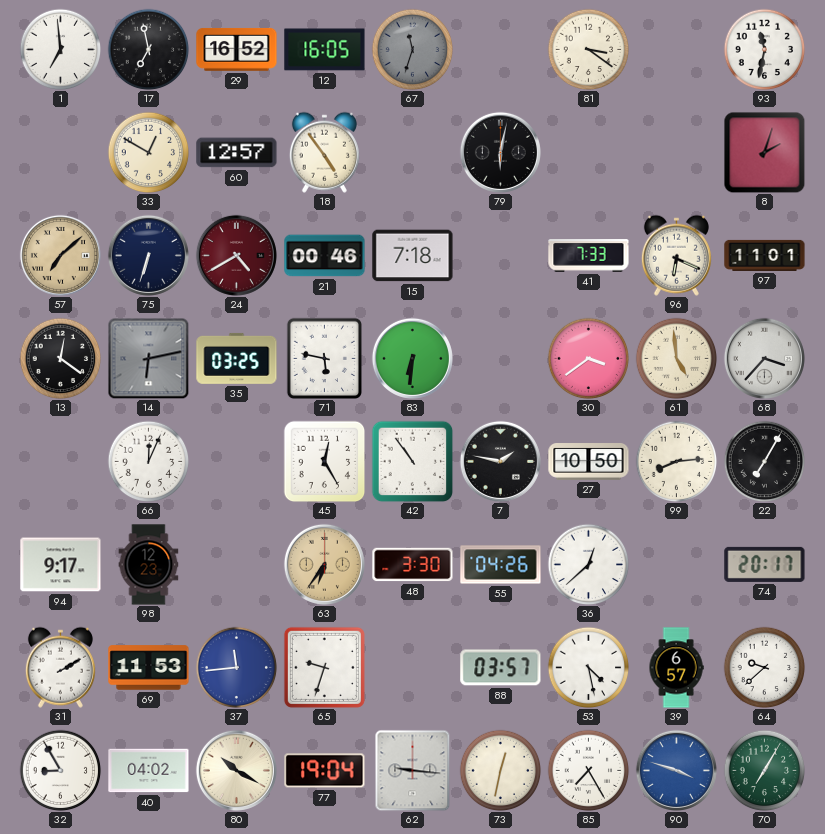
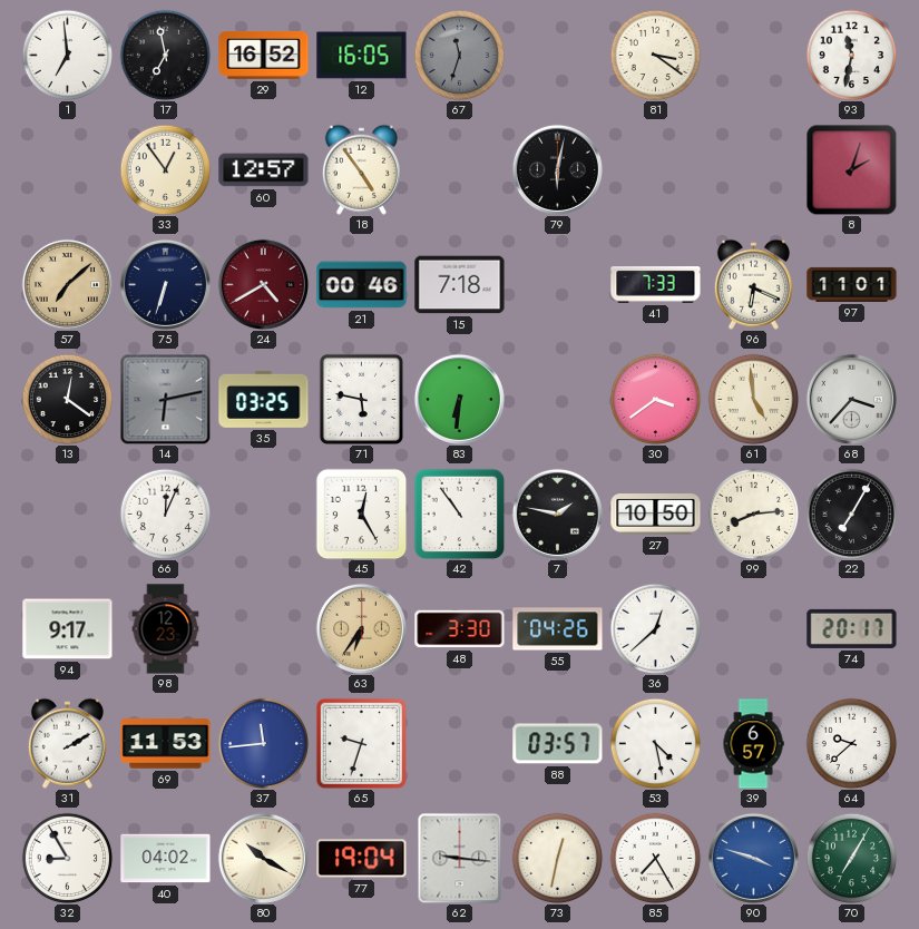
33: 12:50 -> 12:54 (165, 169)
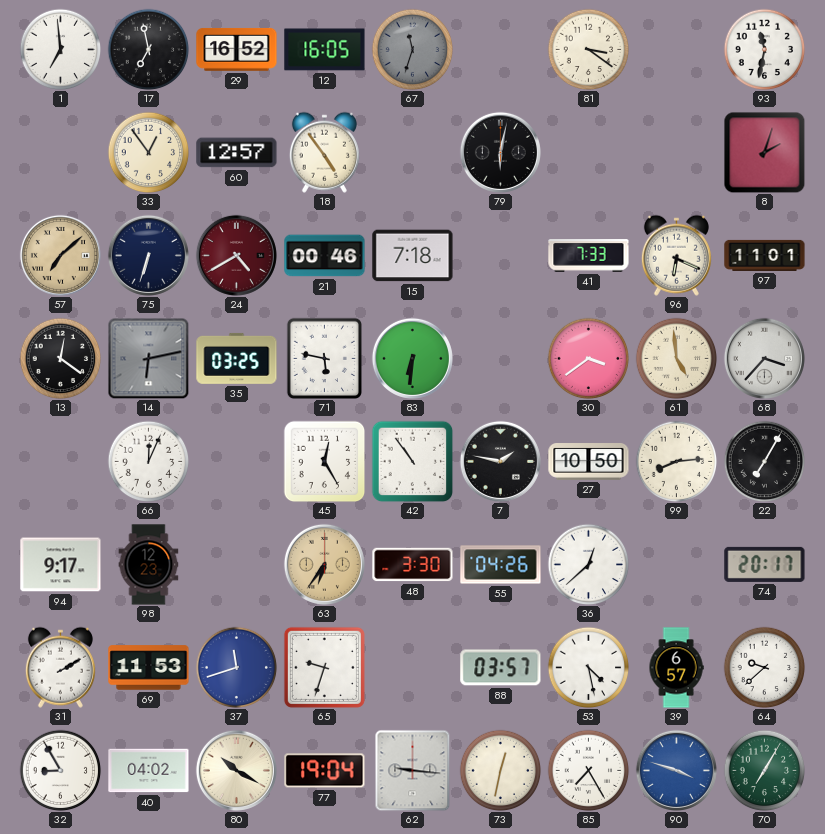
37: 11:44 -> 11:42 (236, 667)
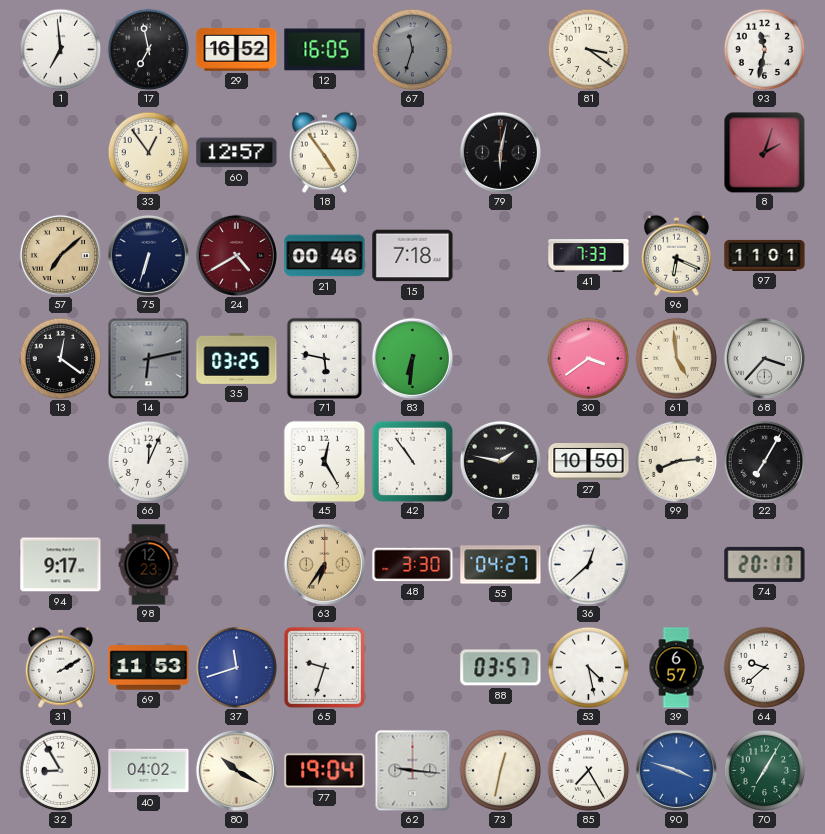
55: 04:26 -> 04:27 (501, 565)
